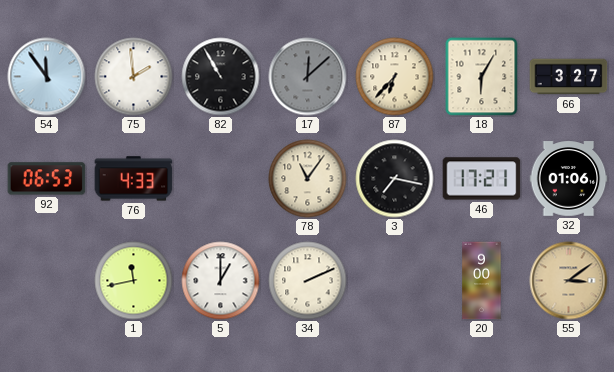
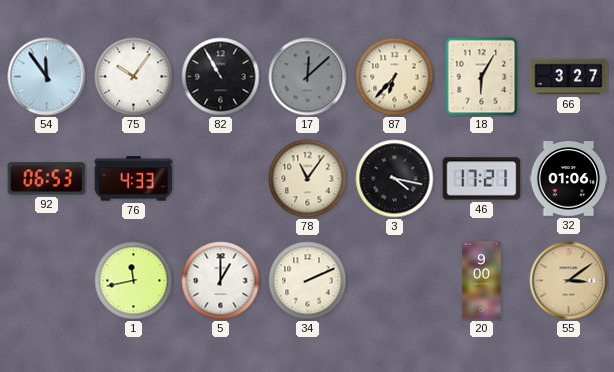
75: 1:59 -> 10:06 (134, 77)
3: 7:17 -> 4:17 (395, 179)
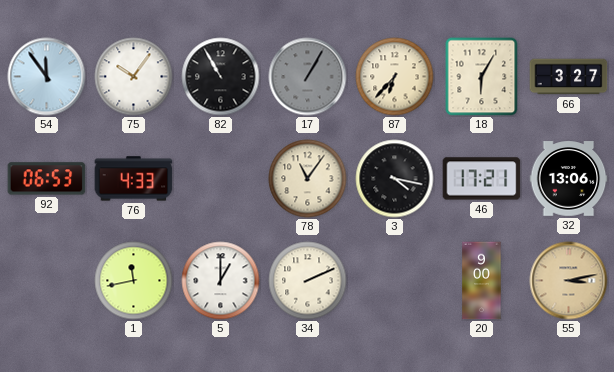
17: 12:08 -> 1:05 (308, 77)
32: 01:06 -> 13:06 (569, 179)
55: 3:09 -> 3:13 (569, 281)
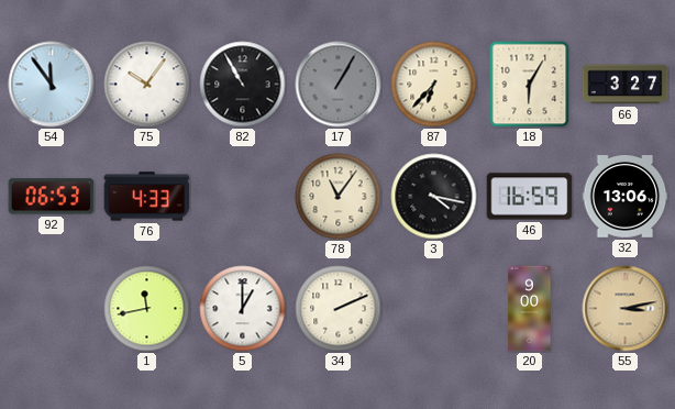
46: 17:21 -> 16:59 (530, 197)
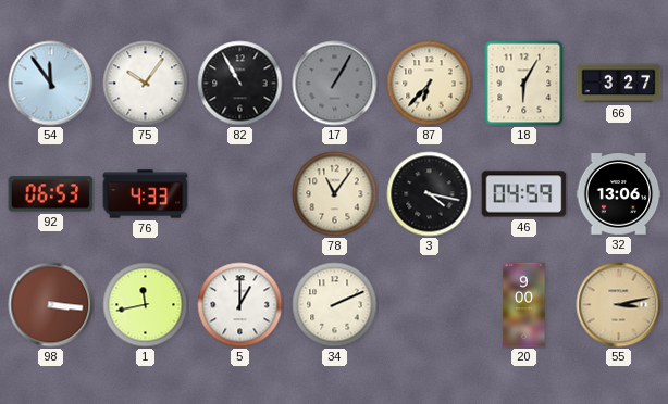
46: 16:59 -> 04:59 (524, 194)
98: none -> 3:16 (51, 305)
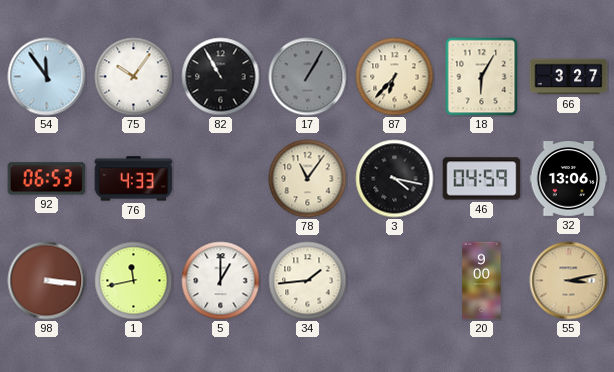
34: 2:11 -> 1:44 (308, 281)
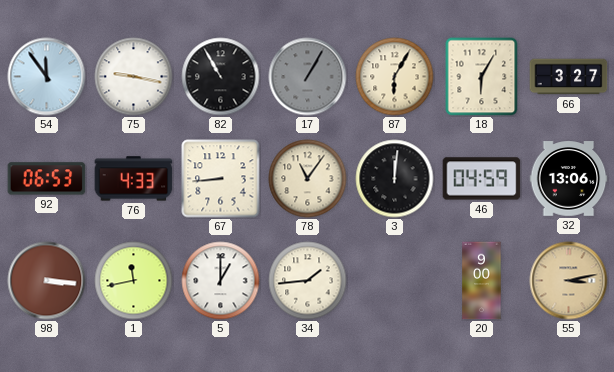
75: 10:06 -> 9:17 (134, 77)
87: 6:37 -> 6:05 (395, 77)
67: none -> 8:44 (221, 179)
3: 4:17 -> 12:01 (395, 179)
